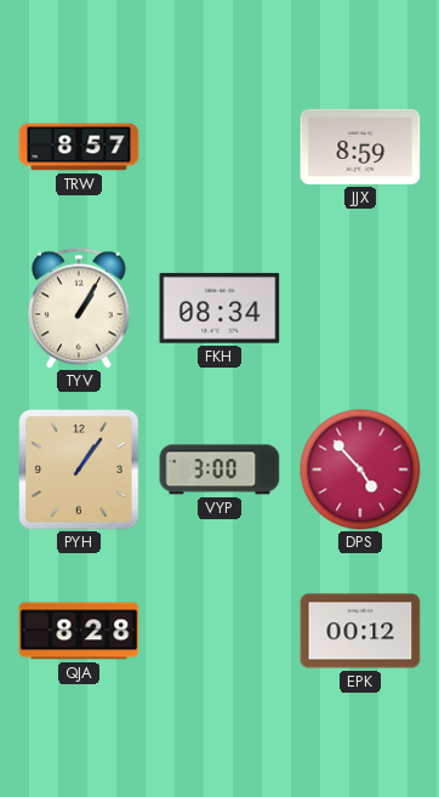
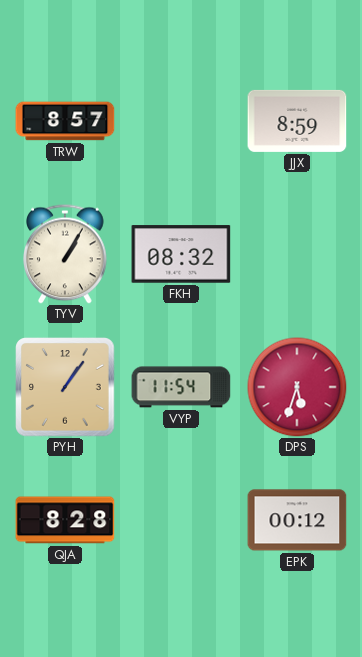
FKH: 08:34 -> 08:32 (181, 254)
VYP: 3:00 -> 11:54 (181, 387)
DPS: 4:53 -> 5:33 (297, 387)
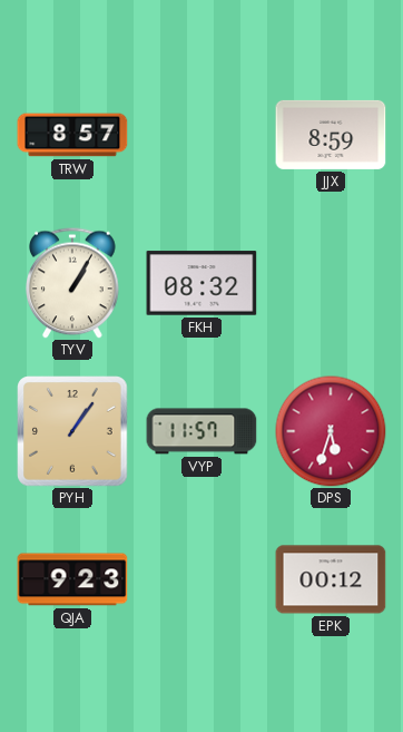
VYP: 11:54 -> 11:57 (202, 431)
QJA: 8:28 -> 9:23 (72, 579)
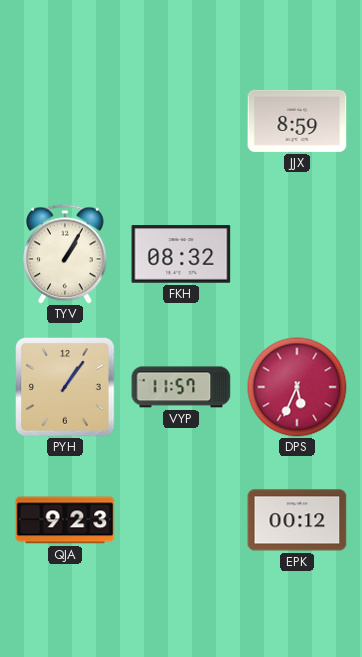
TRW: 8:57 -> none (72, 135)
DPS: 5:33 -> 5:34 (297, 387)
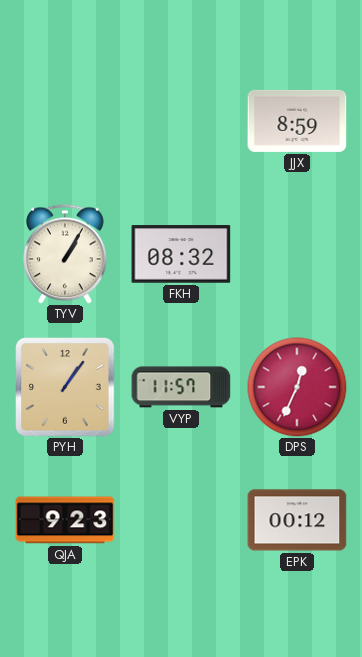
DPS: 5:34 -> 12:34 (297, 387)
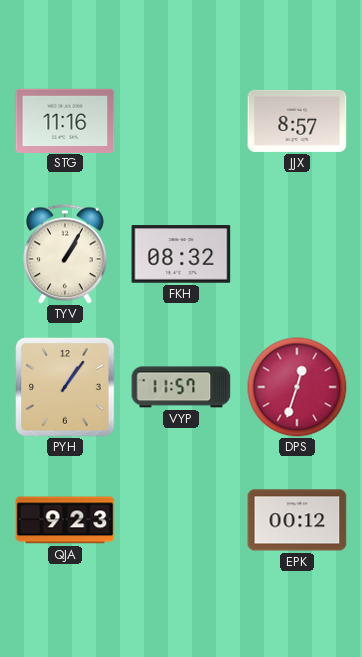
STG: none -> 11:16 (65, 120)
JJX: 8:59 -> 8:57 (297, 121)
DPS: 12:34 -> 12:33 (297, 387)
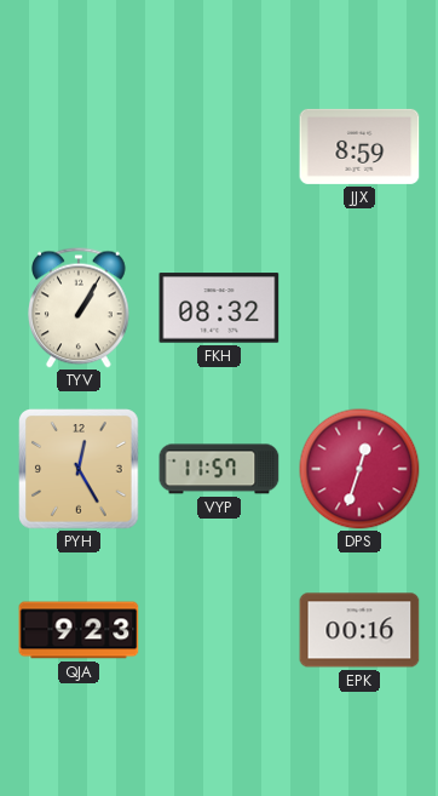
STG: 11:16 -> none (65, 120)
JJX: 8:57 -> 8:59 (359, 147)
PYH: 1:06 -> 12:25 (79, 469)
EPK: 00:12 -> 00:16 (359, 630)
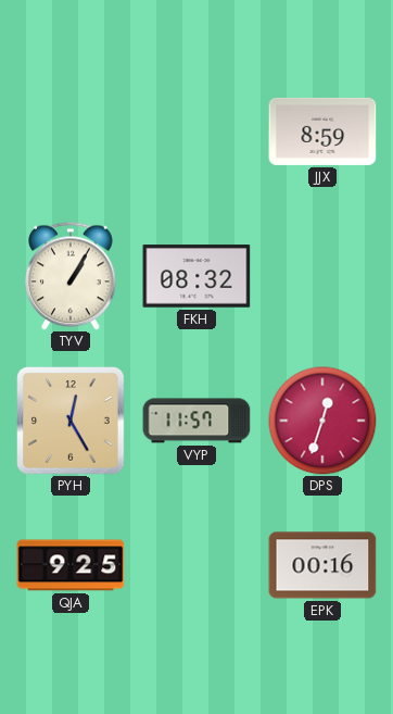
QJA: 9:23 -> 9:25 (71, 565)
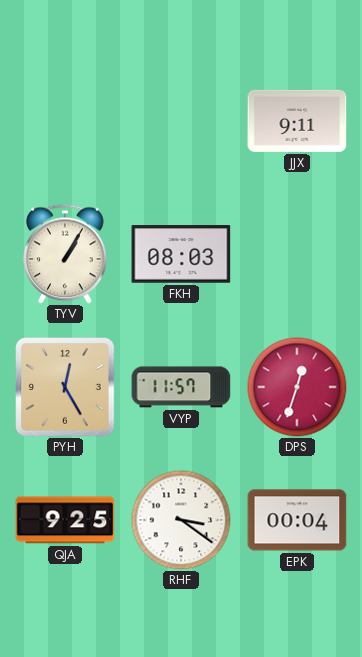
JJX: 8:59 -> 9:11 (297, 121)
FKH: 08:32 -> 08:03 (181, 254)
RHF: none -> 3:21 (181, 520)
EPK: 00:16 -> 00:04 (297, 520)
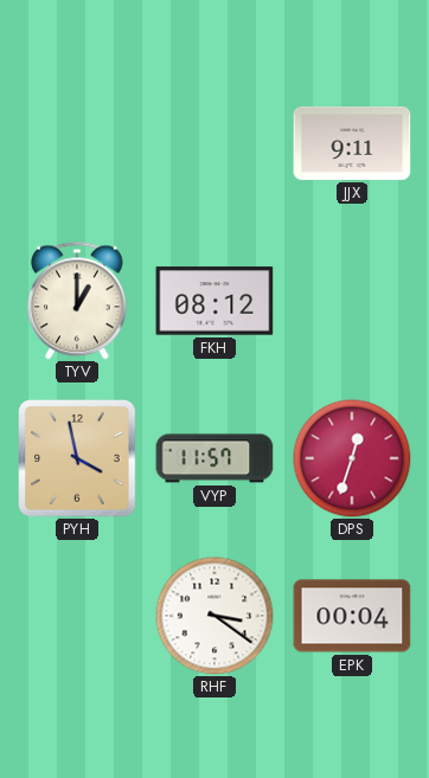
TYV: 1:05 -> 1:00 (78, 301)
FKH: 08:03 -> 08:12 (214, 301)
PYH: 12:25 -> 3:58 (77, 458)
QJA: 9:25 -> none (65, 520)
